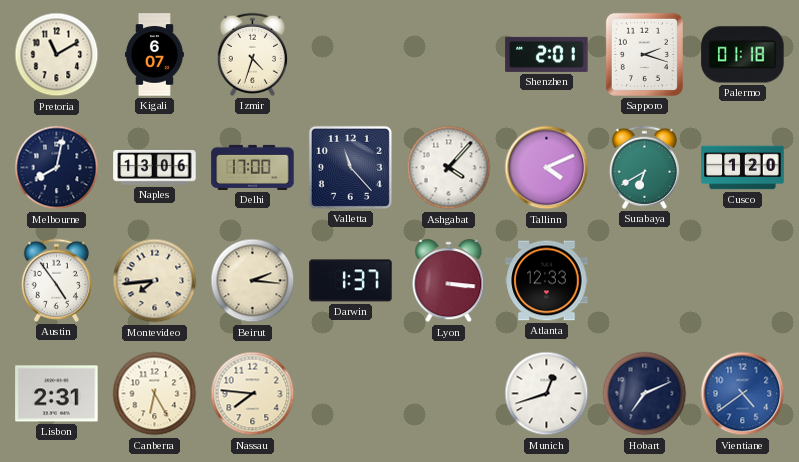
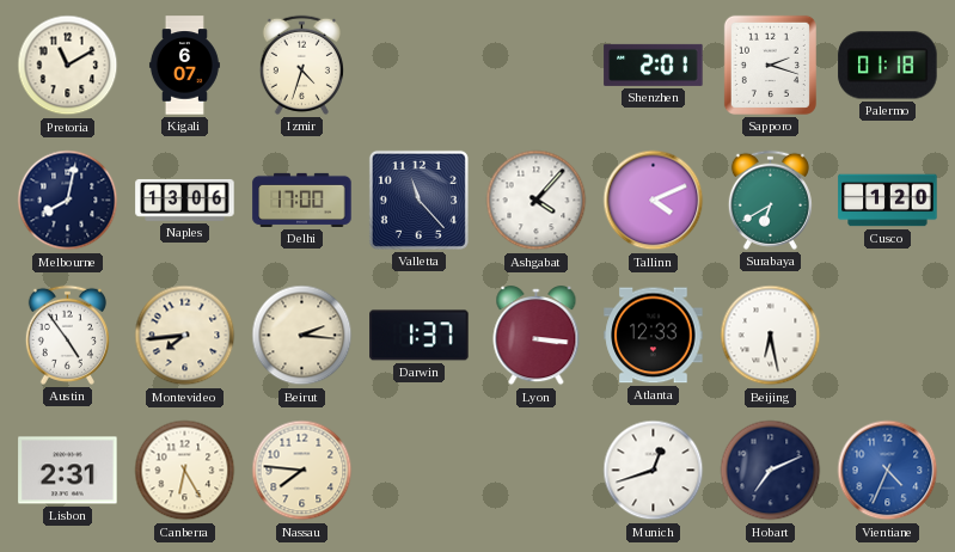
Beijing: none -> 6:28 (771, 336)
Vientiane: 4:39 -> 4:34 (888, 471)
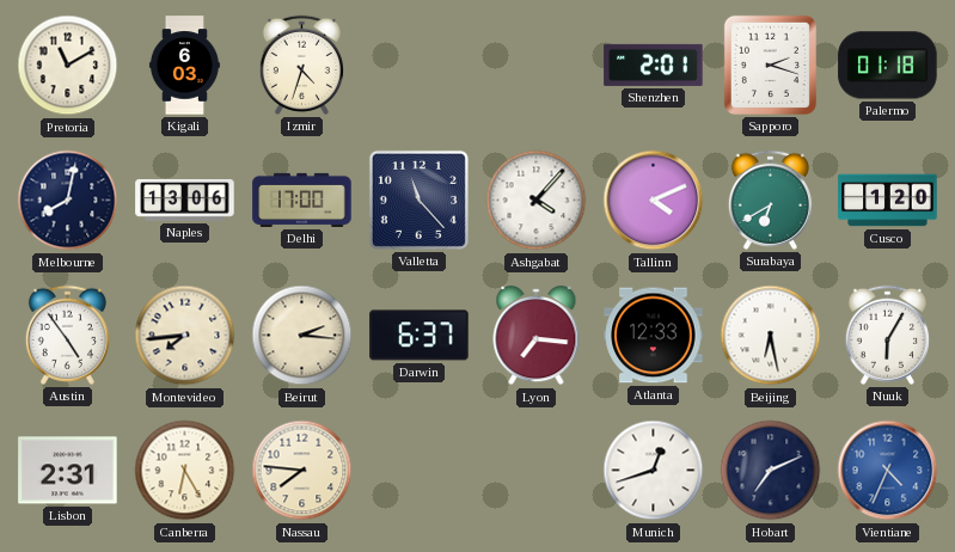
Kigali: 6:07 -> 6:03 (184, 66)
Darwin: 1:37 -> 6:37 (420, 336)
Lyon: 3:16 -> 7:16 (537, 336)
Nuuk: none -> 6:05 (887, 335)
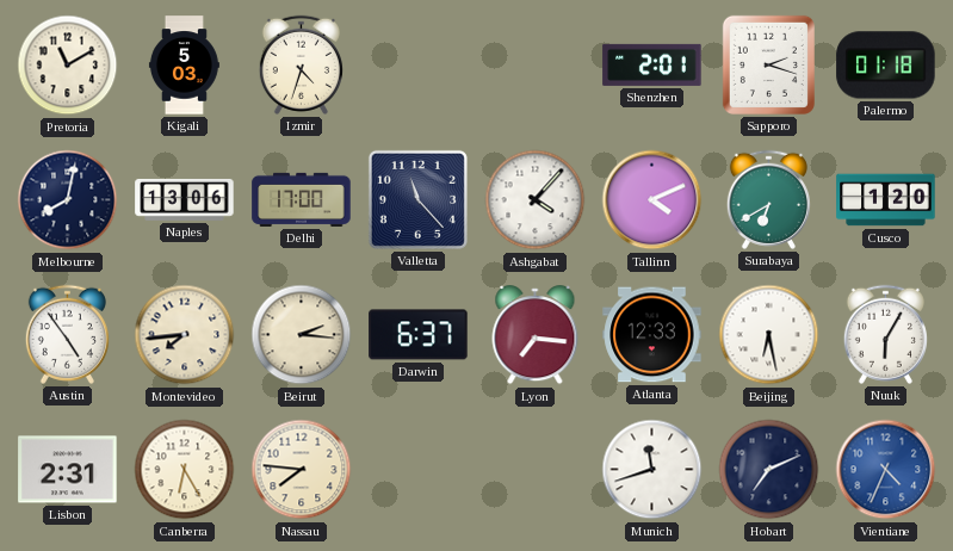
Kigali: 6:03 -> 5:03 (184, 66)
Munich: 12:42 -> 11:42 (652, 470)
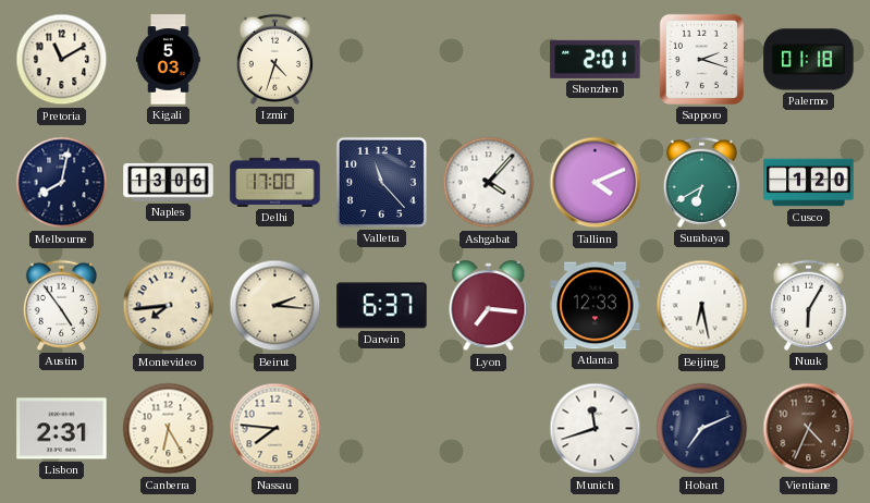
Vientiane dial: blue -> brown (809, 429)
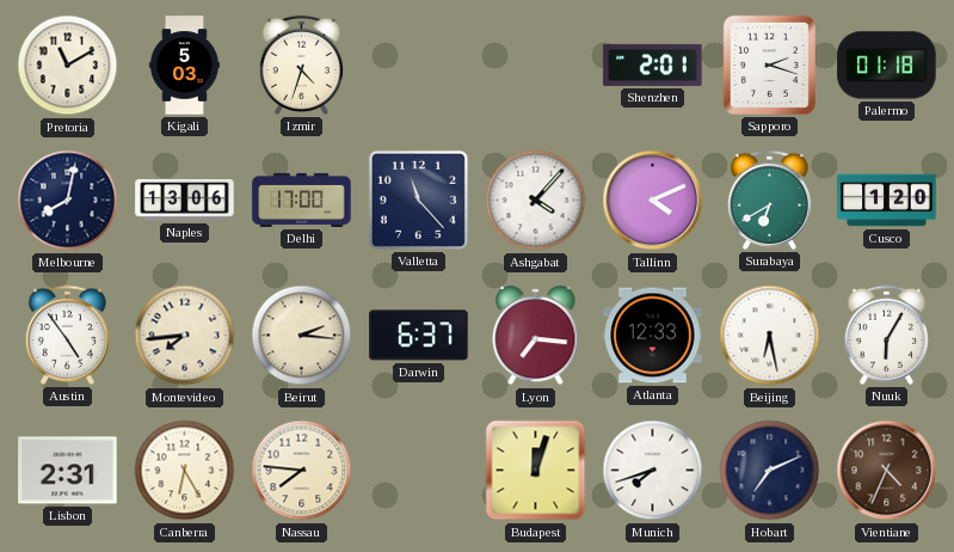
Budapest: none -> 12:03 (536, 471)
Munich: 11:42 -> 7:42 (653, 471)
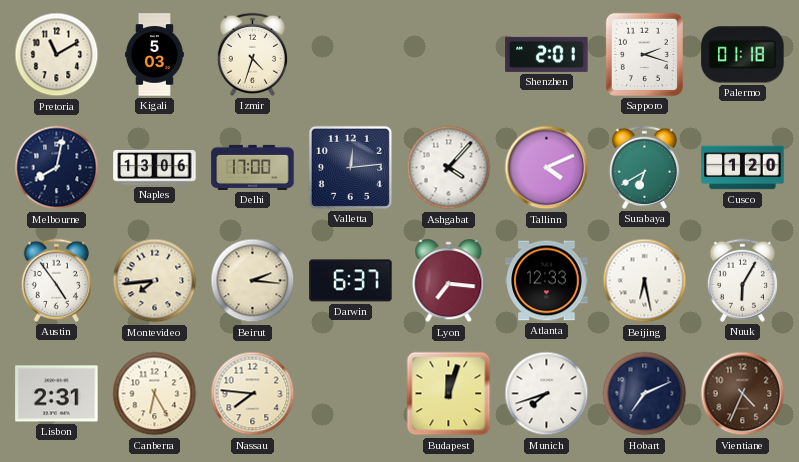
Valletta: 11:23 -> 12:14 (350, 167)
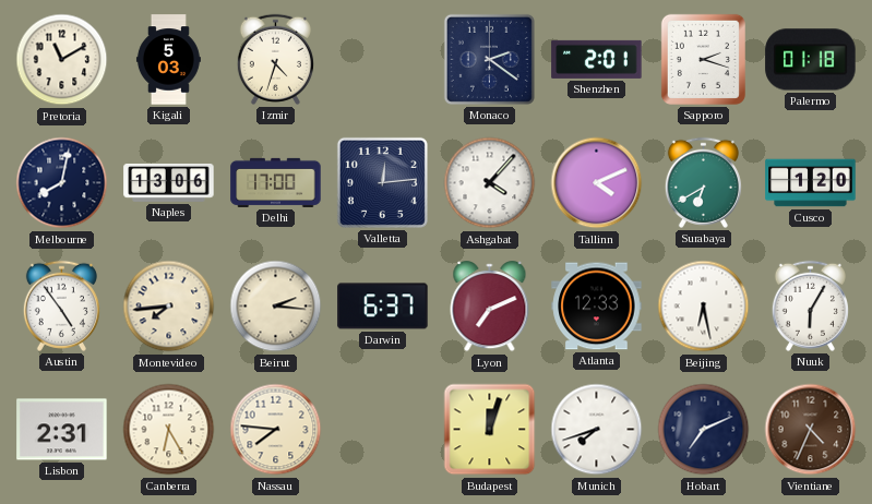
Monaco: none -> 2:21 (489, 59)
Lyon: 7:16 -> 7:11 (490, 307)
